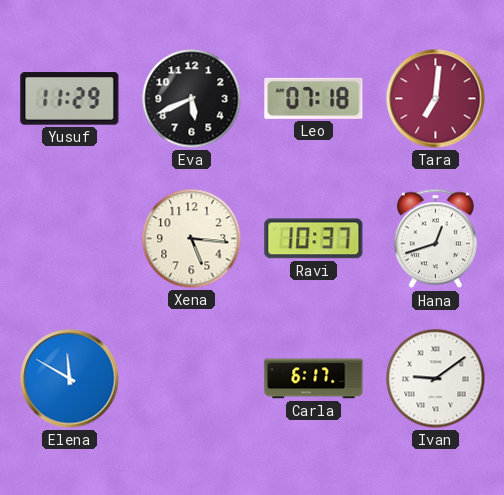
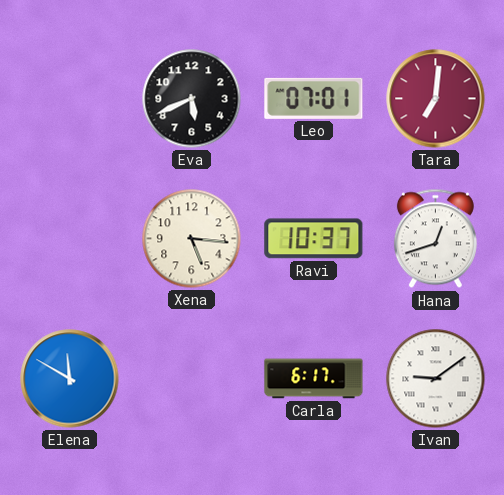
Yusuf: 11:29 -> none (70, 99)
Leo: 07:18 -> 07:01 (314, 98)
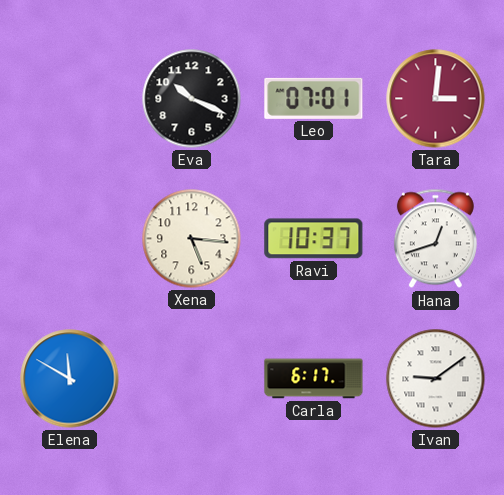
Eva: 5:41 -> 10:19 (192, 99)
Tara: 7:01 -> 3:01 (436, 99)
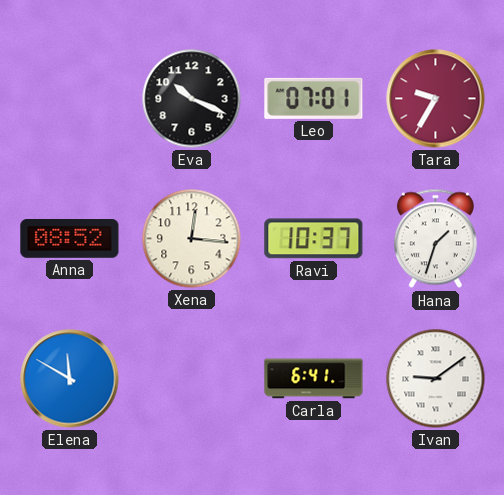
Tara: 3:01 -> 9:35 (436, 99)
Anna: none -> 08:52 (70, 239)
Xena: 5:16 -> 12:16 (192, 239)
Hana: 12:42 -> 1:33 (435, 239)
Carla: 6:17 -> 6:41 (314, 379)
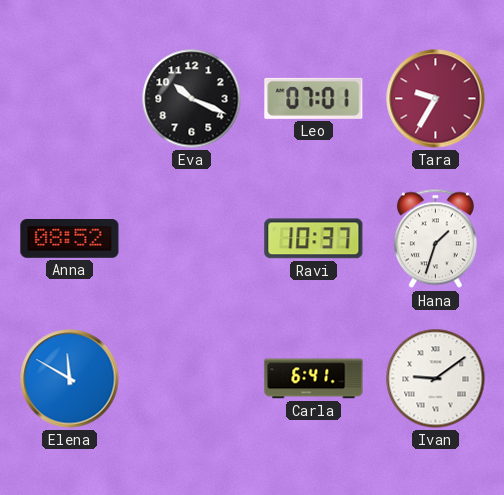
Xena: 12:16 -> none (192, 239)
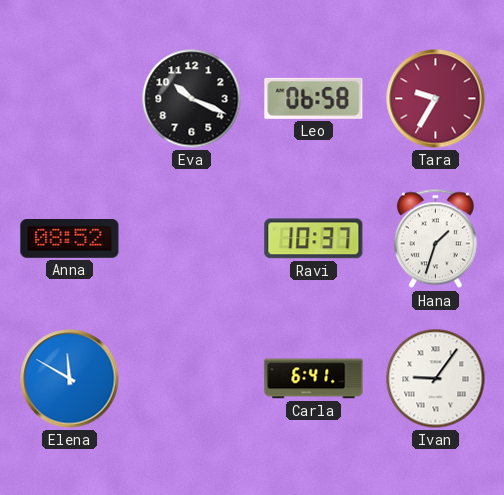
Leo: 07:01 -> 06:58 (314, 98)
Ivan: 9:09 -> 9:06 (436, 379)
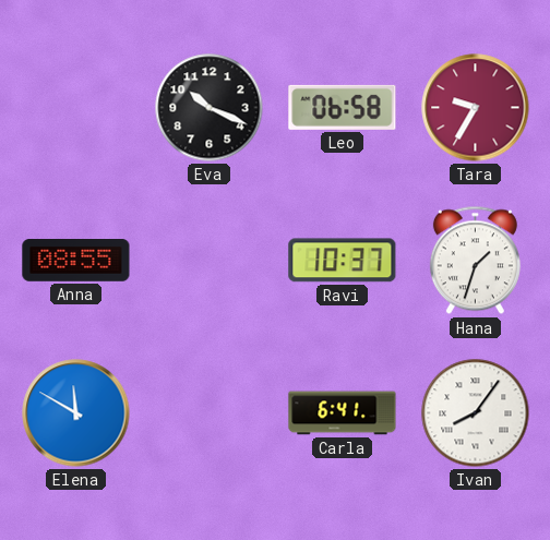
Anna: 08:52 -> 08:55 (76, 261)
Ivan: 9:06 -> 8:06 (476, 413)
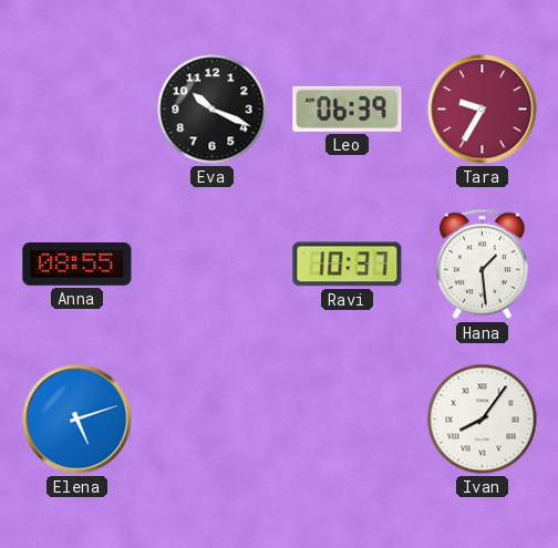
Leo: 06:58 -> 06:39 (348, 108)
Hana: 1:33 -> 1:29 (482, 265)
Elena: 11:50 -> 5:12 (77, 420)
Carla: 6:41 -> none (343, 413)
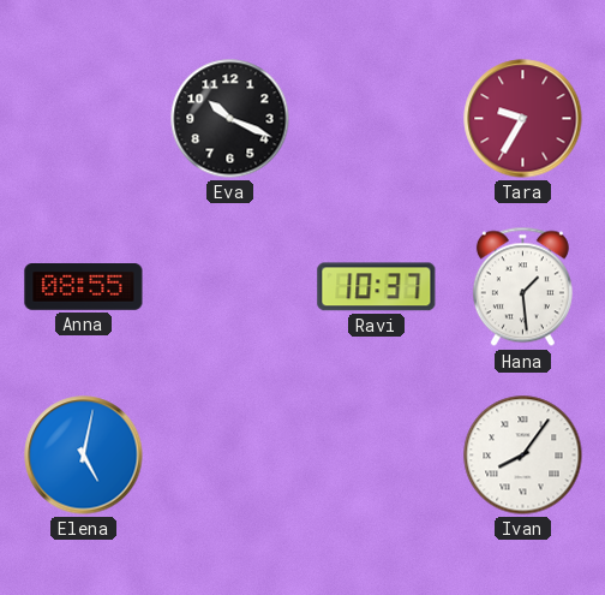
Leo: 06:39 -> none (348, 108)
Elena: 5:12 -> 5:02 (84, 456)
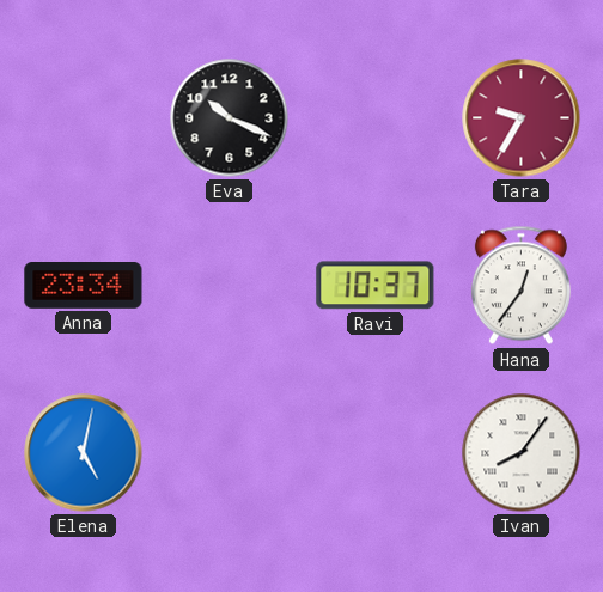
Anna: 08:55 -> 23:34 (84, 286)
Hana: 1:29 -> 12:36 (520, 286)
